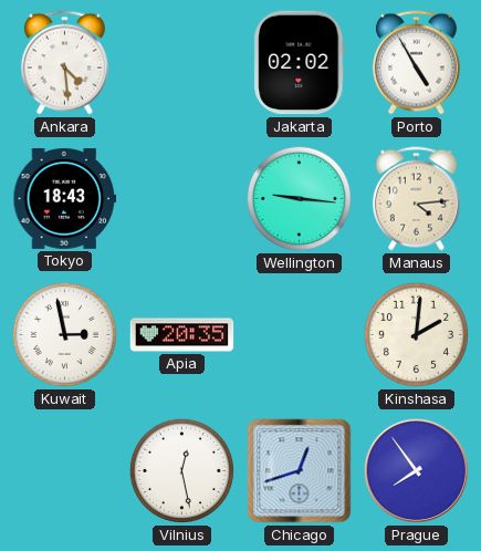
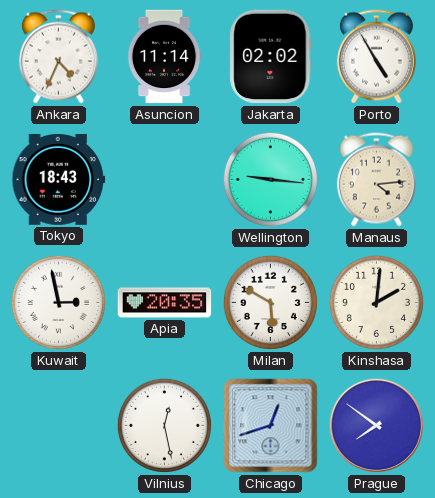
Ankara: 4:29 -> 4:34 (58, 57)
Asuncion: none -> 11:14 (164, 57)
Milan: none -> 5:50 (270, 302)
Prague: 7:54 -> 7:51 (377, 426)
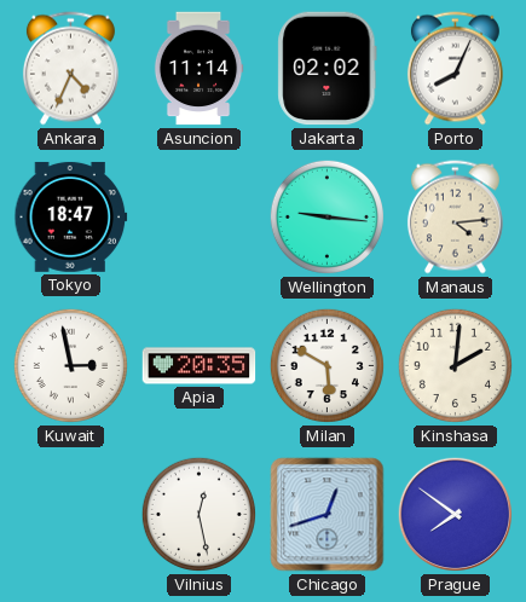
Porto: 4:55 -> 8:04 (455, 69)
Tokyo: 18:43 -> 18:47 (71, 216)
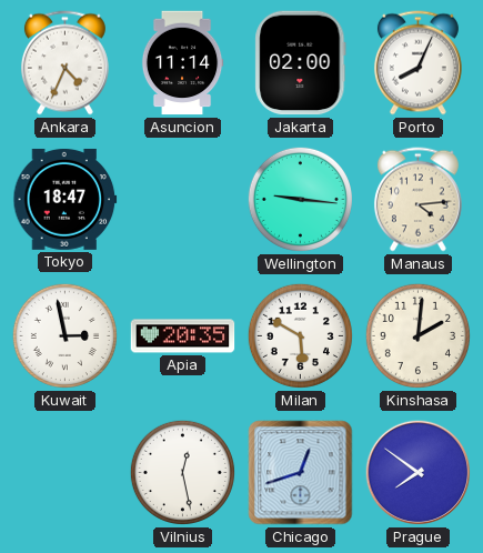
Jakarta: 02:02 -> 02:00 (301, 63)
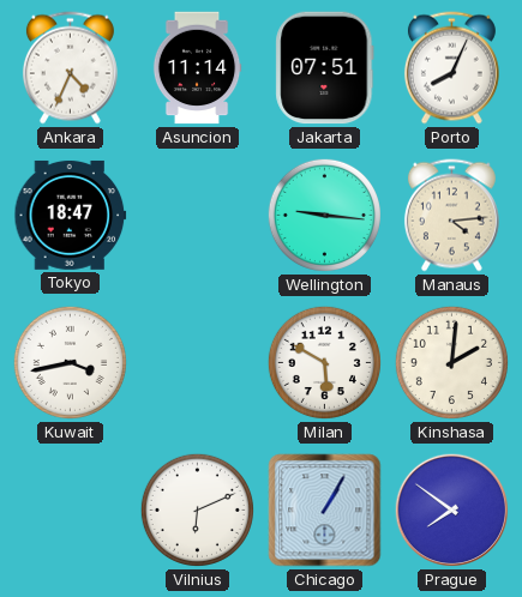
Jakarta: 02:00 -> 07:51 (325, 68)
Kuwait: 2:58 -> 3:43 (70, 362)
Apia: 20:35 -> none (183, 336)
Vilnius: 12:28 -> 6:11 (197, 509)
Chicago: 12:42 -> 1:05 (325, 511)
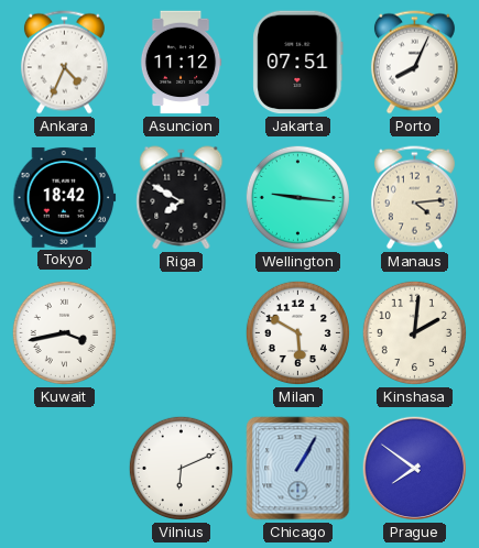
Asuncion: 11:14 -> 11:12 (181, 63)
Tokyo: 18:47 -> 18:42 (65, 197)
Riga: none -> 7:50 (182, 198)
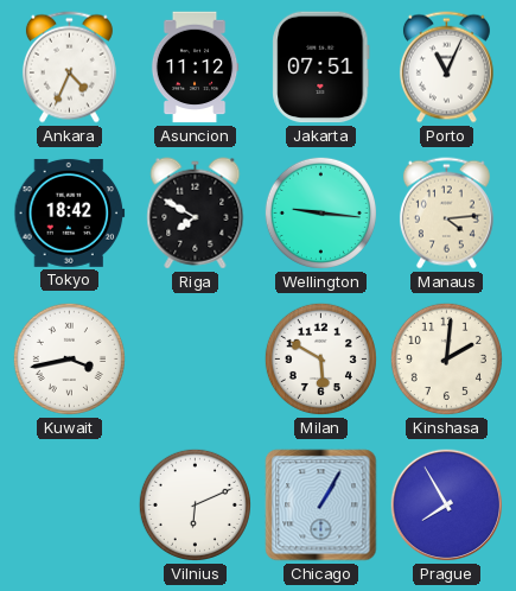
Porto: 8:04 -> 11:04 (446, 68)
Prague: 7:51 -> 7:55 (447, 506)
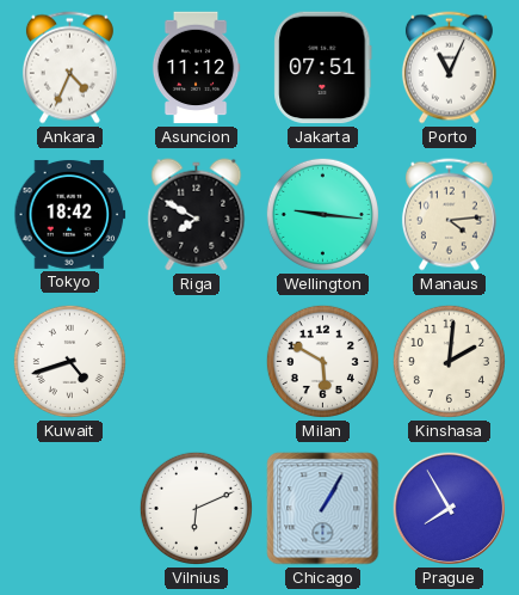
Kuwait: 3:43 -> 4:42 (69, 361)
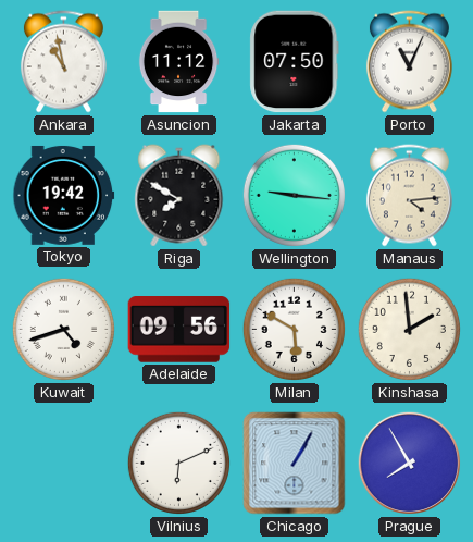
Ankara: 4:34 -> 10:58 (63, 62)
Jakarta: 07:51 -> 07:50 (295, 62)
Tokyo: 18:42 -> 19:42 (64, 195)
Adelaide: none -> 09:56 (179, 330)
Kinshasa: 2:01 -> 1:59 (409, 329)
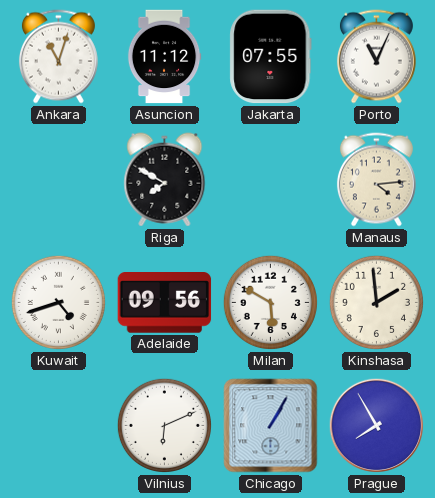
Ankara: 10:58 -> 11:03 (58, 57)
Jakarta: 07:50 -> 07:55 (271, 57)
Tokyo: 19:42 -> none (64, 195)
Wellington: 9:16 -> none (294, 195)
